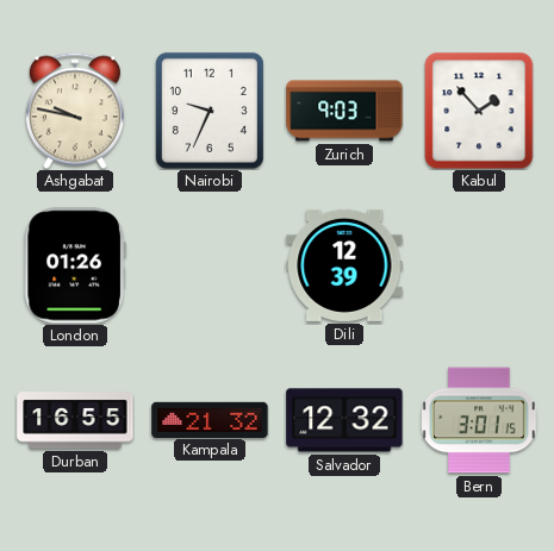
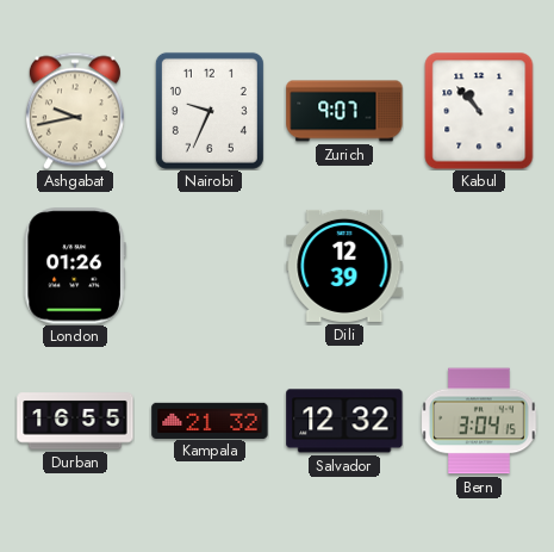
Ashgabat: 9:47 -> 9:43 (75, 111)
Zurich: 9:03 -> 9:07 (344, 111)
Kabul: 1:53 -> 10:53 (479, 111)
Bern: 3:01 -> 3:04 (479, 421)
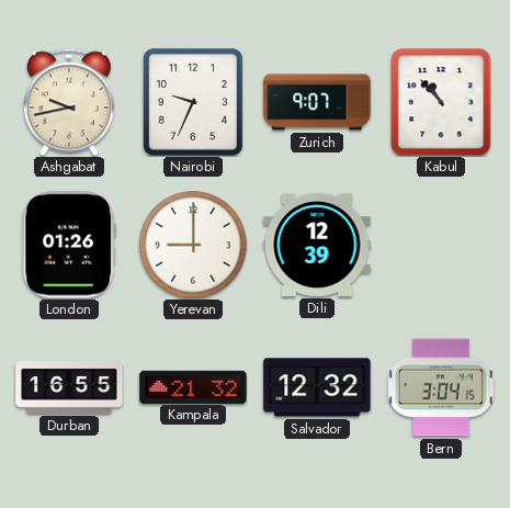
Yerevan: none -> 9:00 (193, 245)
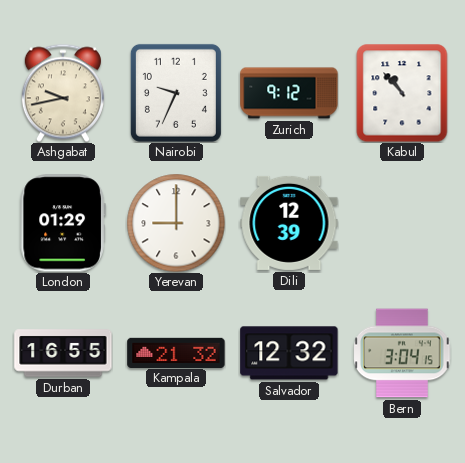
Zurich: 9:07 -> 9:12 (289, 93)
London: 01:26 -> 01:29 (63, 223)
